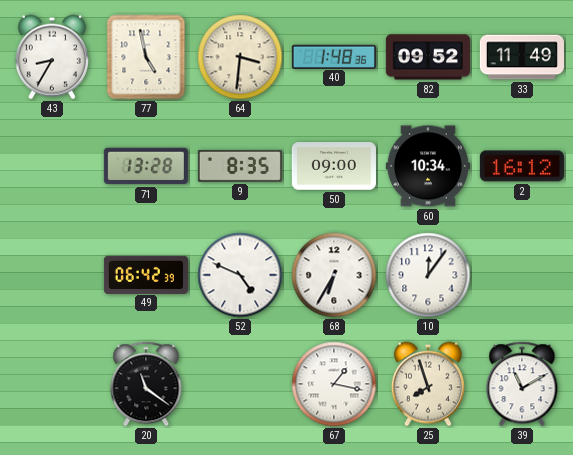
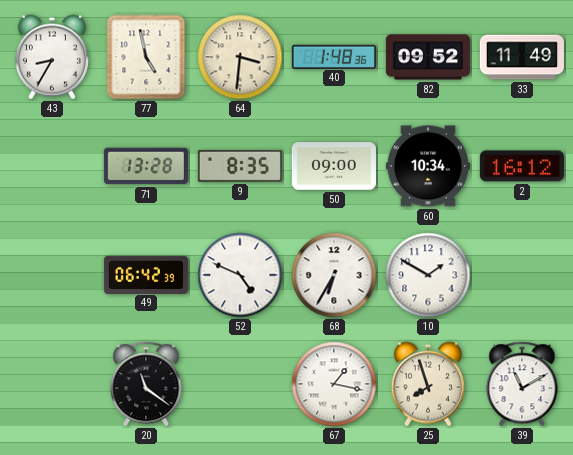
10: 12:06 -> 1:50 (428, 275)
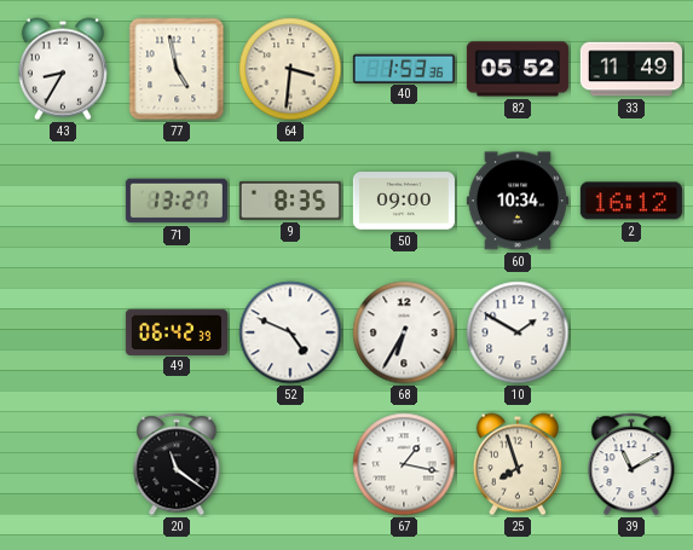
40: 1:48 -> 1:53 (404, 68)
82: 09:52 -> 05:52 (518, 69)
71: 13:28 -> 13:27 (177, 201)
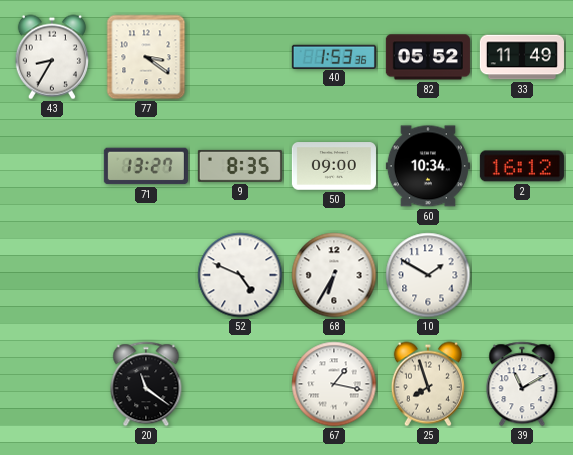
77: 4:58 -> 3:21 (146, 57)
64: 3:31 -> none (290, 69)
49: 06:42 -> none (177, 331)
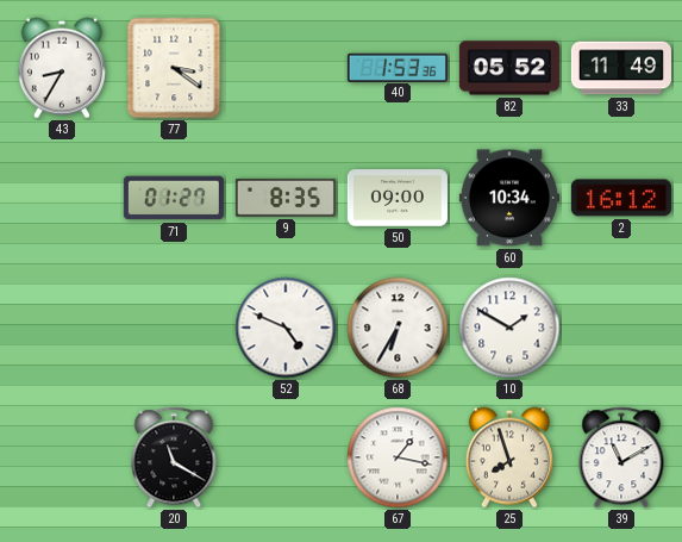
71: 13:27 -> 01:27 (174, 198)
20: 11:21 -> 11:20 (174, 457)
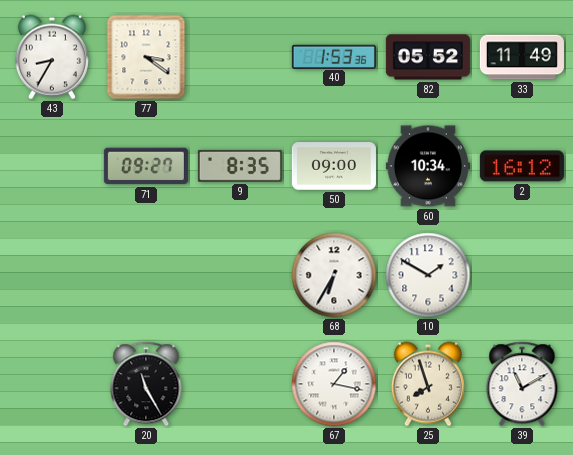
71: 01:27 -> 09:27 (146, 166)
52: 4:49 -> none (286, 328)
20: 11:20 -> 11:25 (146, 384)
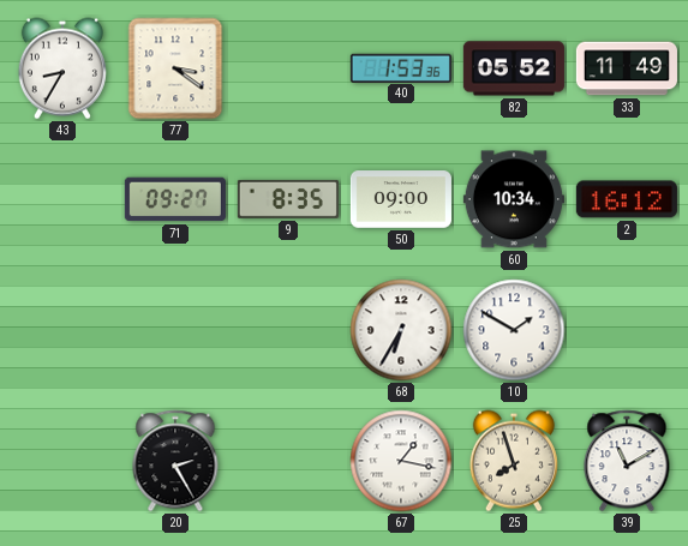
20: 11:25 -> 2:25 (175, 461)
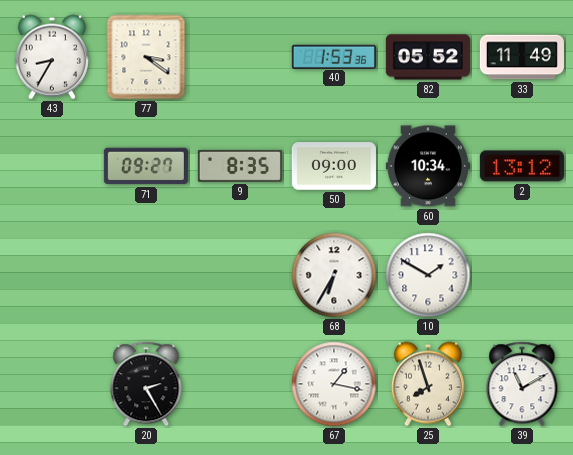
2: 16:12 -> 13:12 (522, 166)
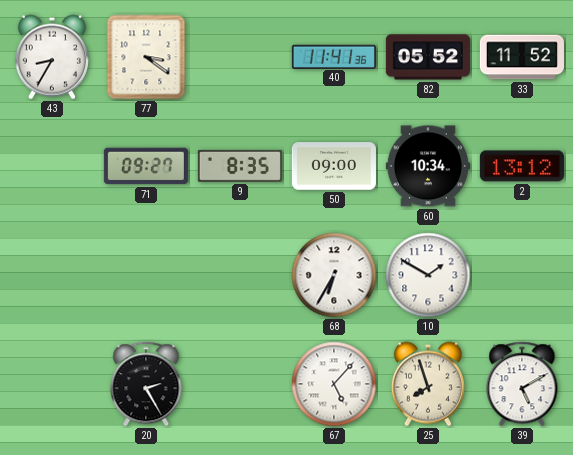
40: 1:53 -> 11:41 (334, 56)
33: 11:49 -> 11:52 (522, 57)
67: 1:17 -> 5:07 (334, 384)
39: 11:10 -> 5:10 (522, 384)
